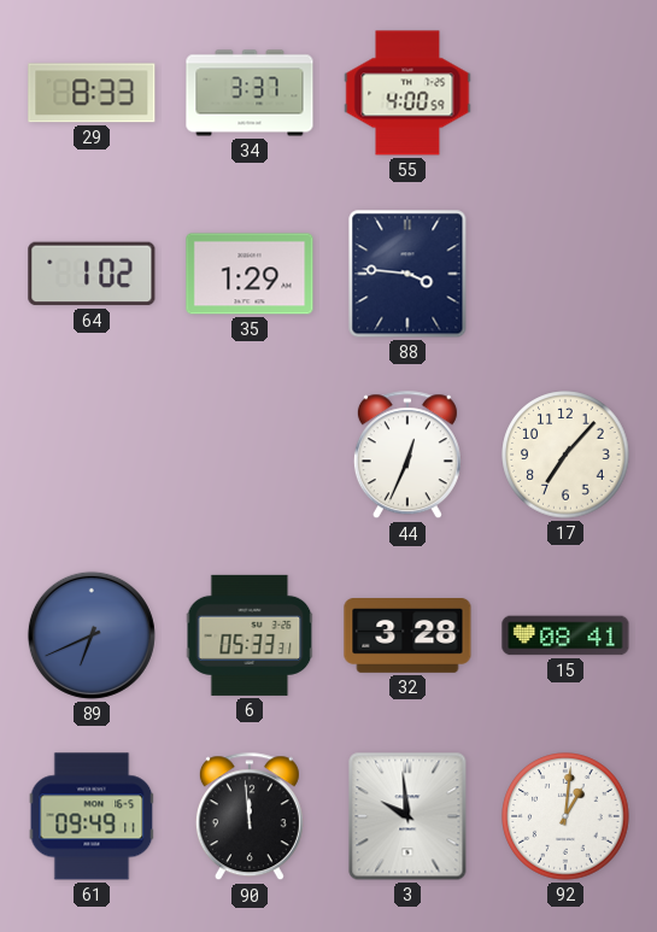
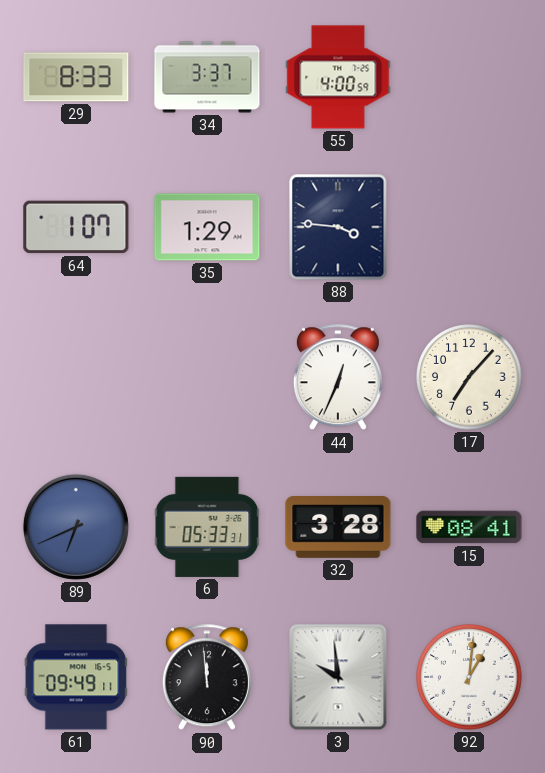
64: 1:02 -> 1:07 (76, 227)
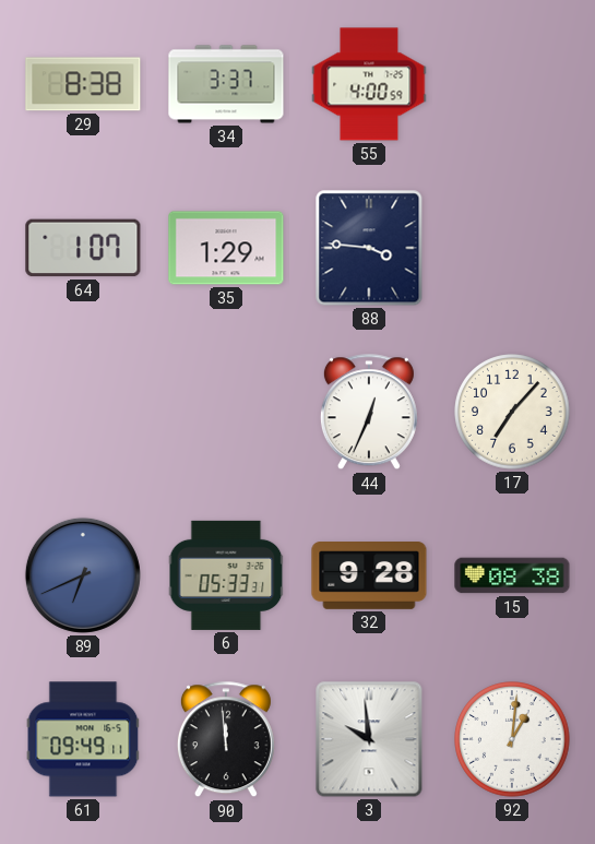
29: 8:33 -> 8:38 (83, 84)
32: 3:28 -> 9:28 (369, 576)
15: 08:41 -> 08:38 (512, 575)
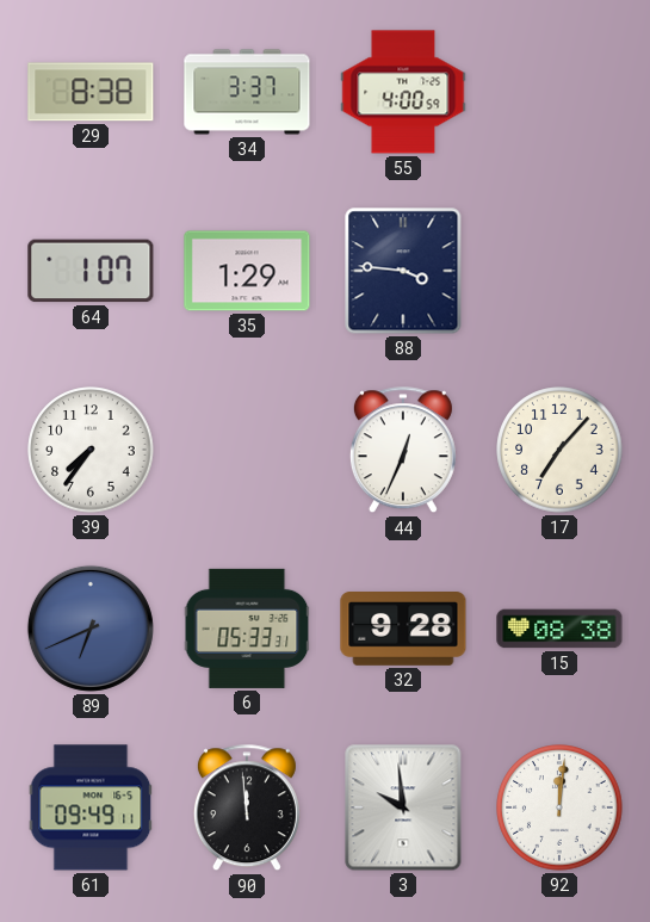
39: none -> 7:36 (91, 450)
92: 1:01 -> 12:01 (559, 807)
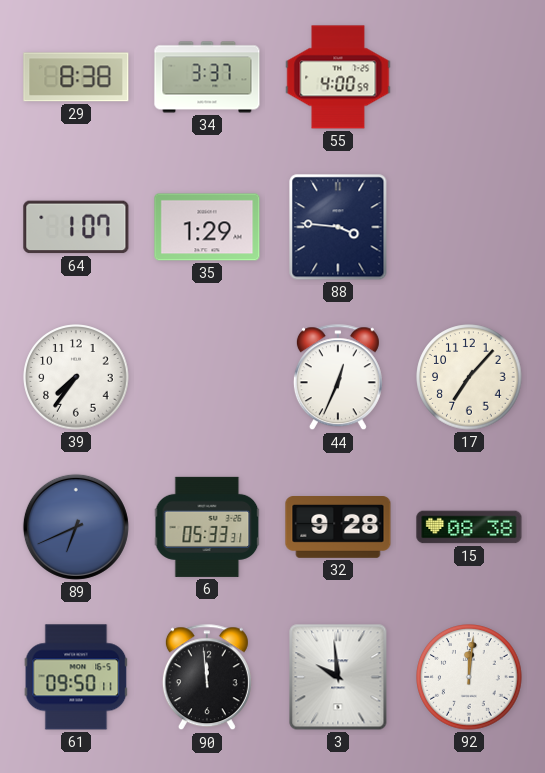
61: 09:49 -> 09:50 (76, 677)
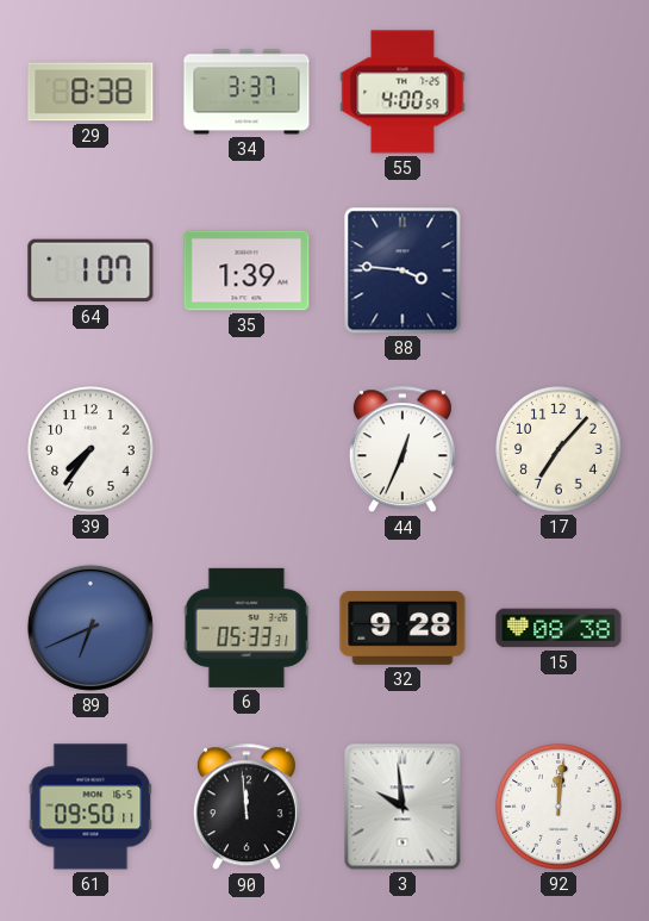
35: 1:29 -> 1:39 (247, 270)
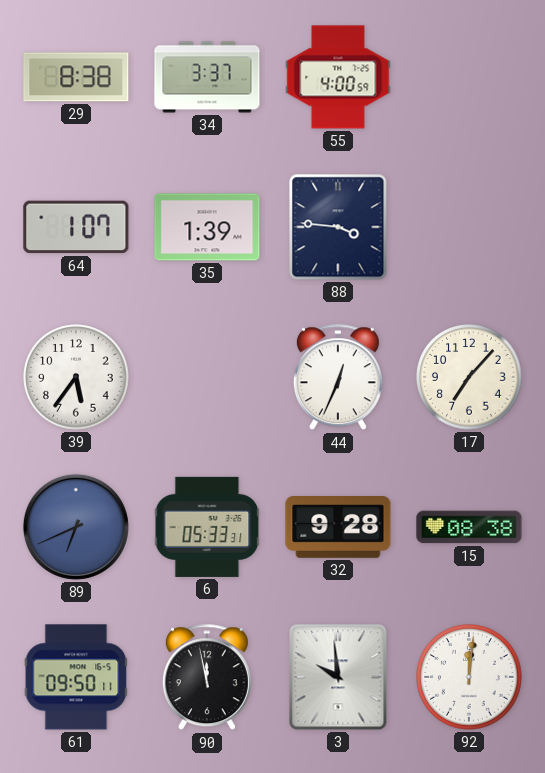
39: 7:36 -> 5:36 (76, 377)
90: 11:59 -> 11:58 (207, 678)
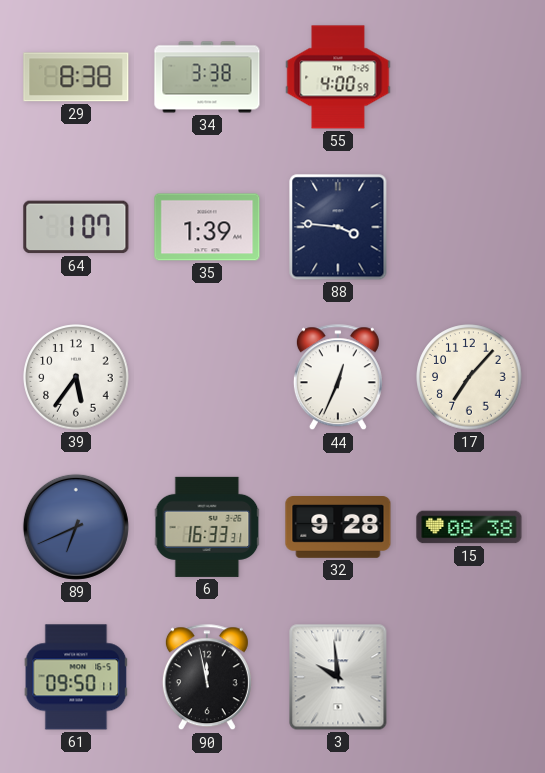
34: 3:37 -> 3:38 (207, 77)
6: 05:33 -> 16:33 (207, 527)
92: 12:01 -> none (469, 677)
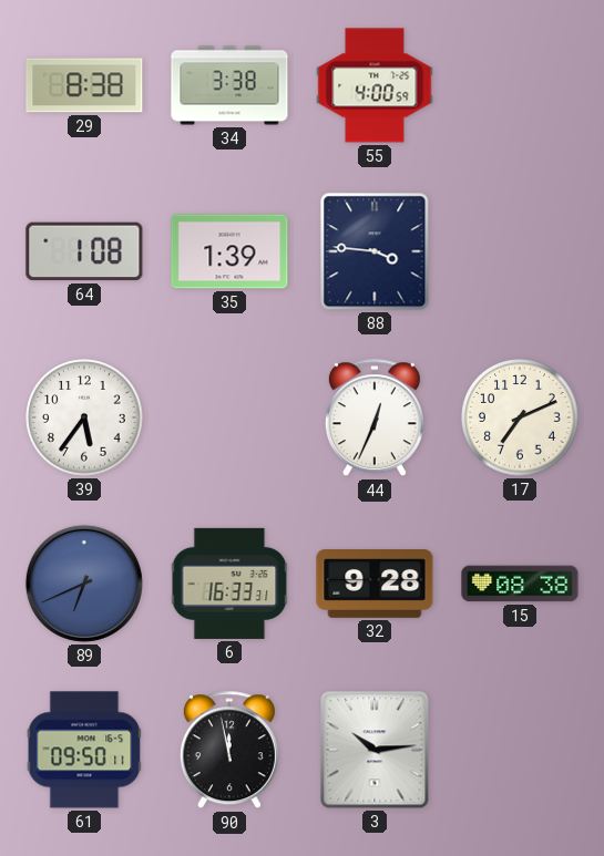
64: 1:07 -> 1:08 (84, 251)
17: 7:07 -> 7:11 (520, 417)
3: 9:59 -> 10:14 (375, 750)
